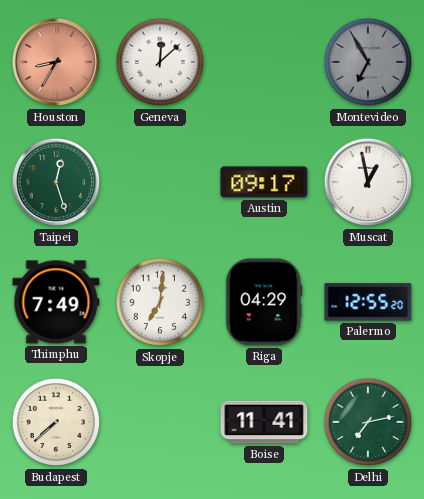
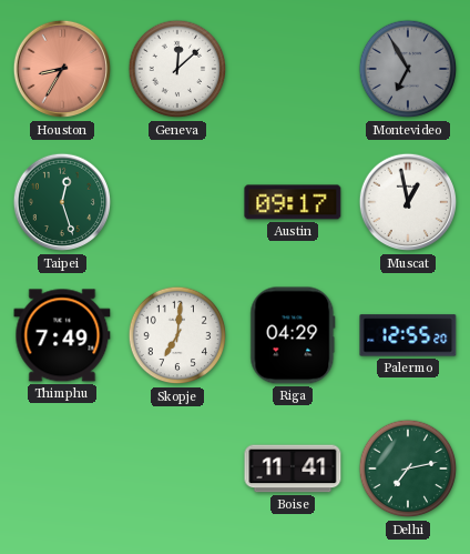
Budapest: 7:38 -> none (56, 422)
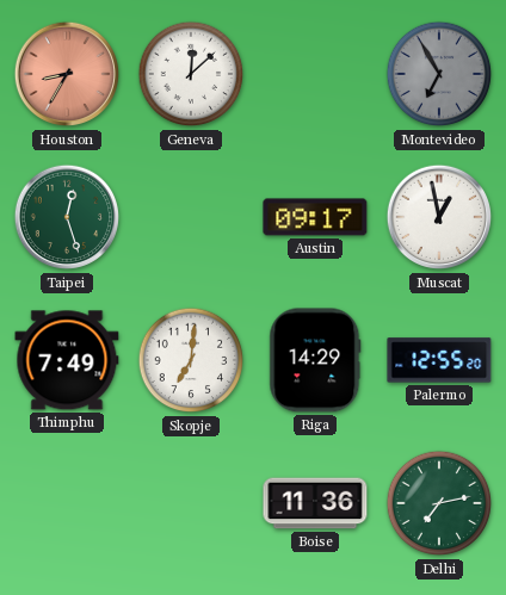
Riga: 04:29 -> 14:29 (315, 360)
Boise: 11:41 -> 11:36 (315, 503)
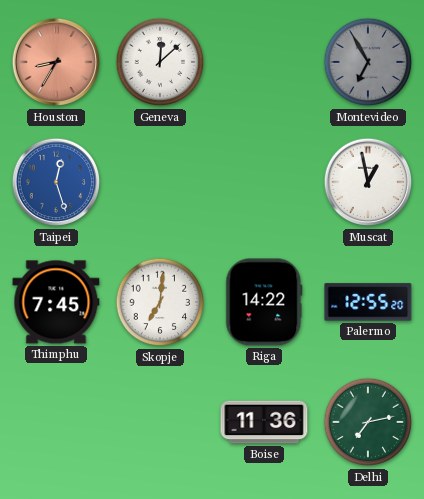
Taipei dial: green -> blue (56, 182)
Austin: 09:17 -> none (315, 217)
Thimphu: 7:49 -> 7:45 (56, 302)
Riga: 14:29 -> 14:22 (264, 302)
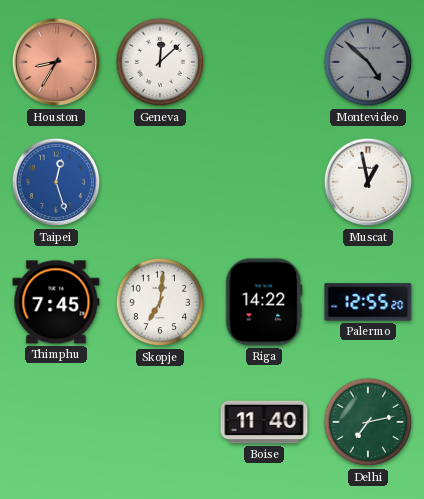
Montevideo: 6:55 -> 4:52 (368, 62)
Boise: 11:36 -> 11:40 (264, 422)
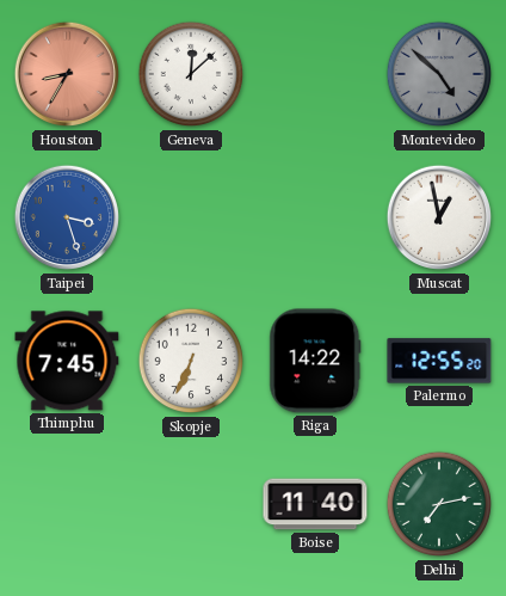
Taipei: 12:27 -> 3:27 (67, 217)
Skopje: 7:01 -> 6:34 (191, 361)
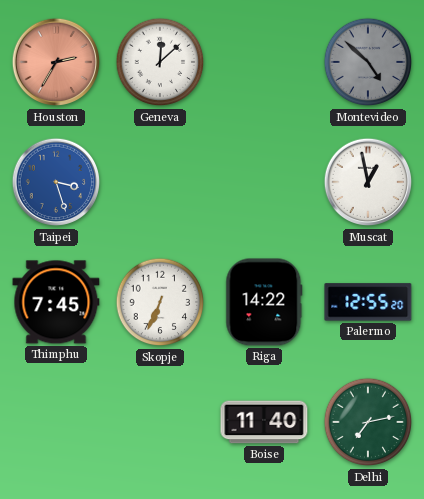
Houston: 8:35 -> 2:35 (56, 62)
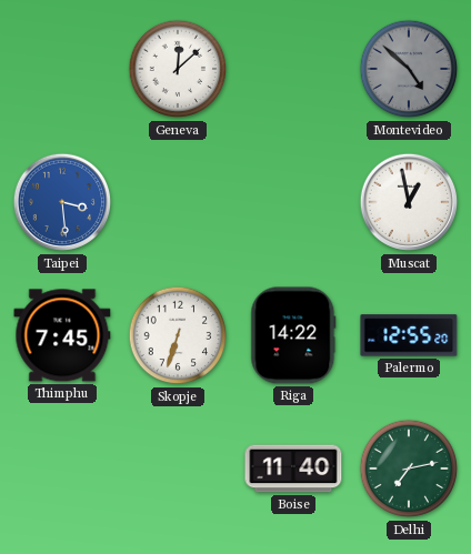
Houston: 2:35 -> none (56, 62)
Taipei: 3:27 -> 3:29 (62, 202)
Skopje: 6:34 -> 6:33 (178, 335)
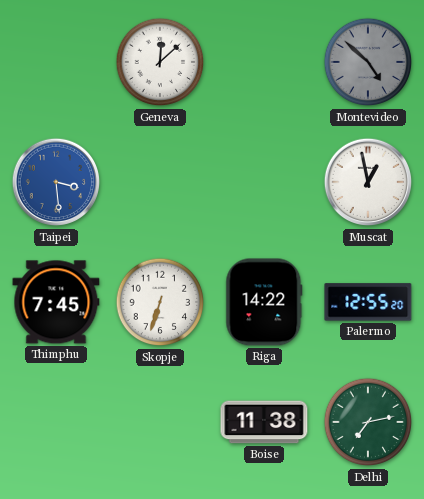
Boise: 11:40 -> 11:38 (264, 422)
